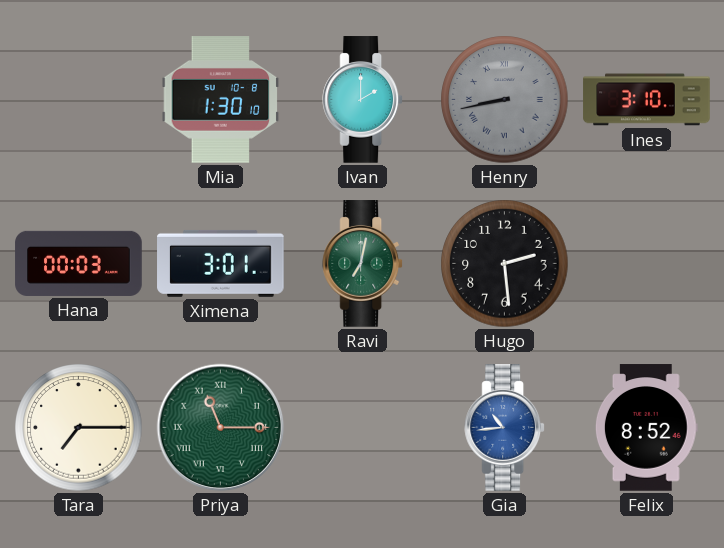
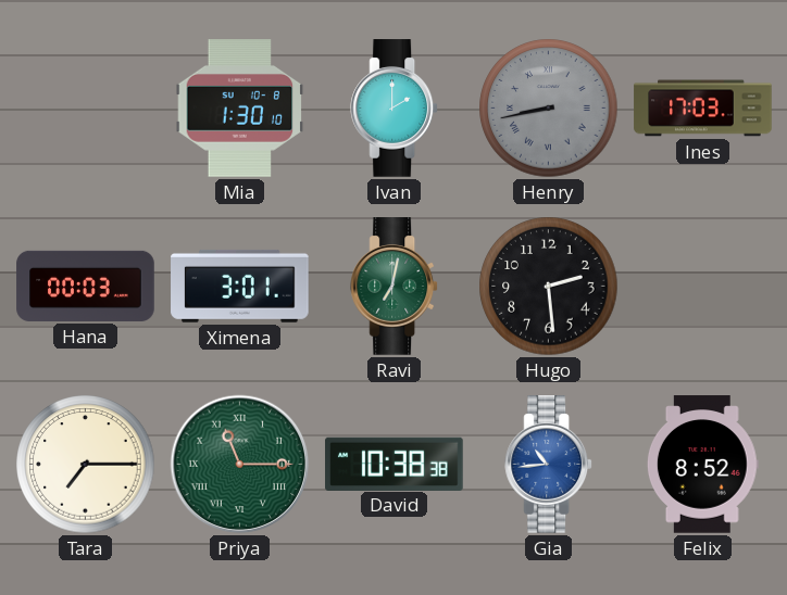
Ines: 3:10 -> 17:03 (703, 109)
David: none -> 10:38 (395, 464)
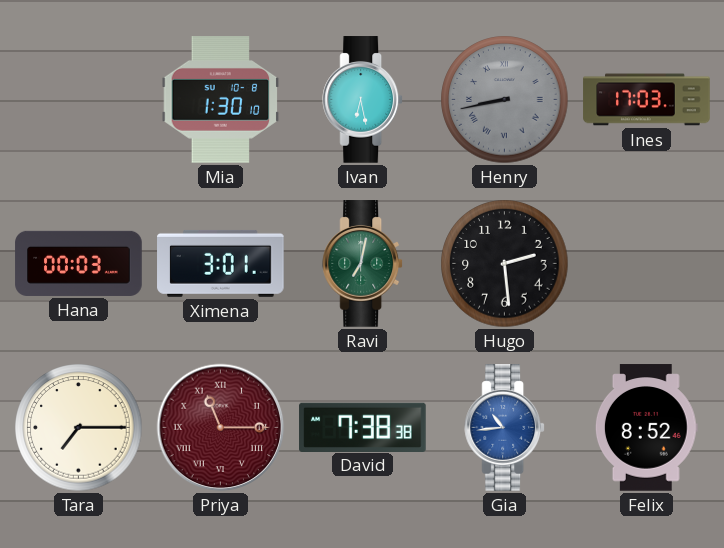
Ivan: 2:00 -> 6:28 (363, 100)
Priya dial: green -> burgundy (221, 428)
David: 10:38 -> 7:38 (363, 427)
